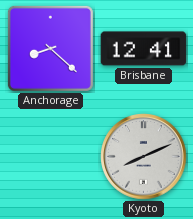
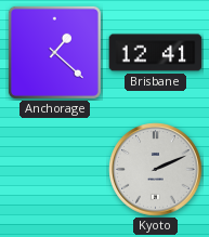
Anchorage: 8:22 -> 1:22 (54, 52)
Kyoto: 8:11 -> 2:11 (156, 170)
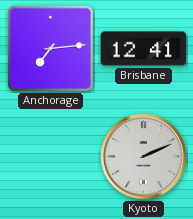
Anchorage: 1:22 -> 7:14 (50, 48)
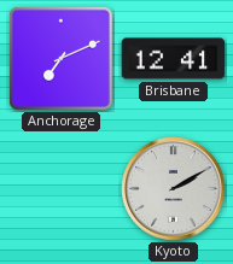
Anchorage: 7:14 -> 7:11 (60, 58)
Kyoto: 2:11 -> 2:10 (174, 189)
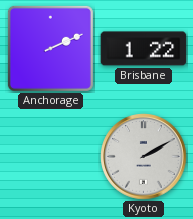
Anchorage: 7:11 -> 2:11 (50, 48)
Brisbane: 12:41 -> 1:22 (144, 49)
